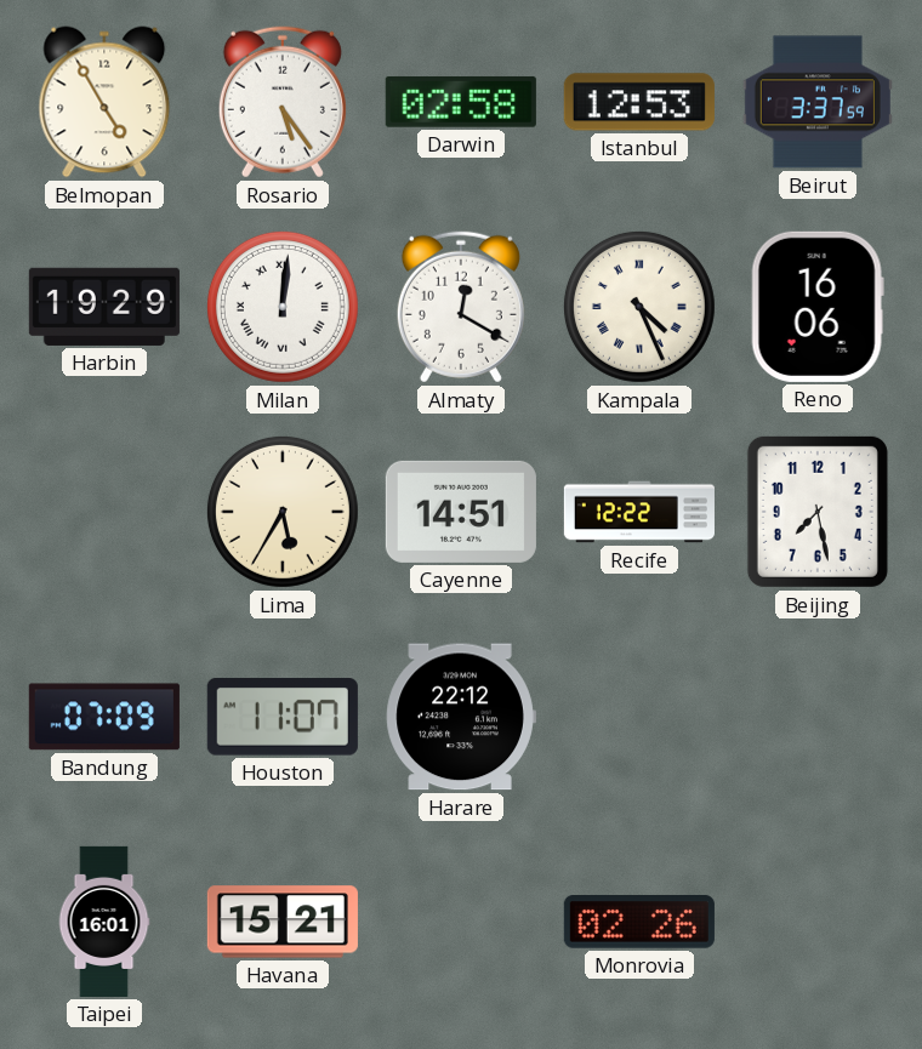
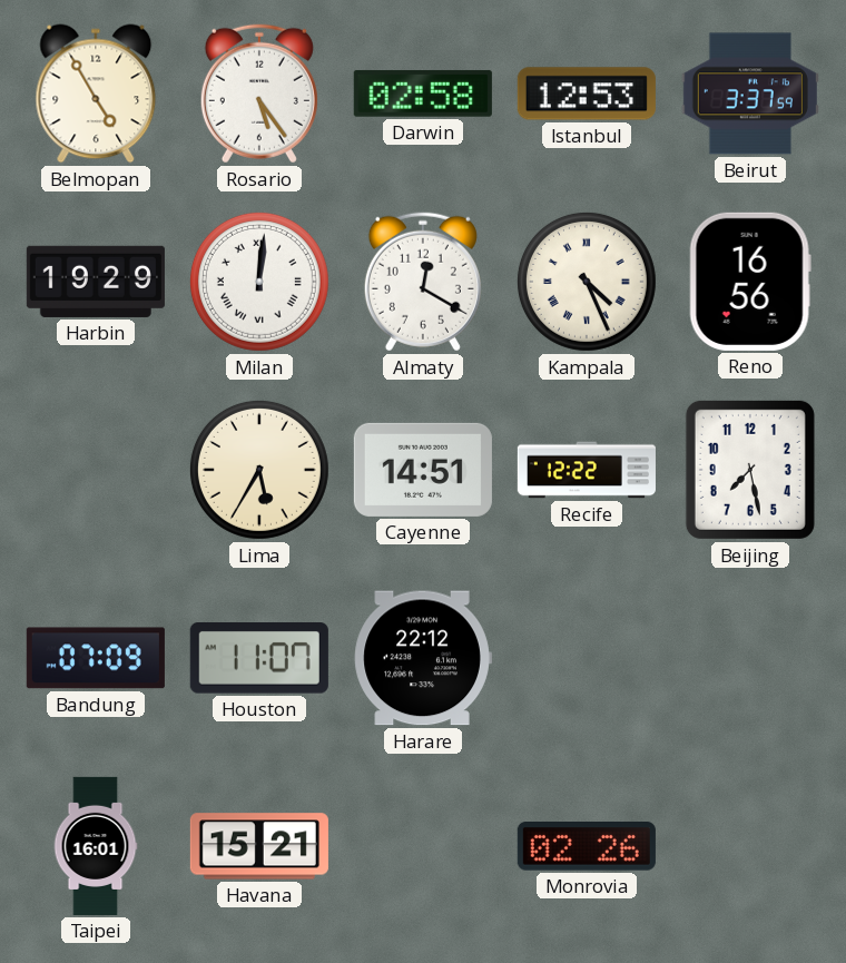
Reno: 16:06 -> 16:56 (750, 282)
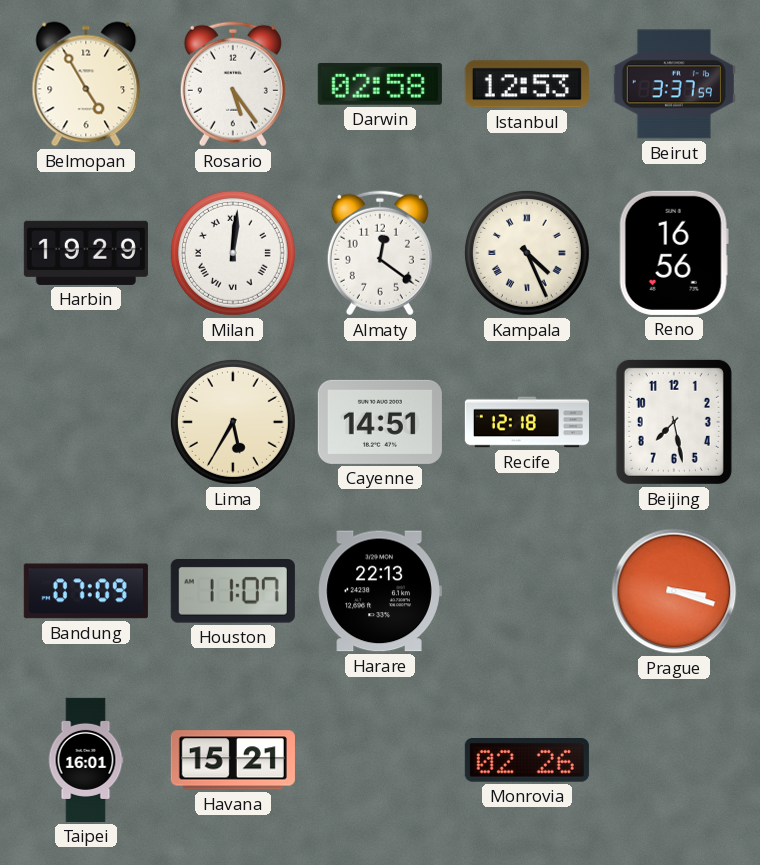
Almaty: 12:20 -> 12:21 (380, 253)
Recife: 12:22 -> 12:18 (527, 422)
Harare: 22:12 -> 22:13 (380, 591)
Prague: none -> 3:18 (674, 591)
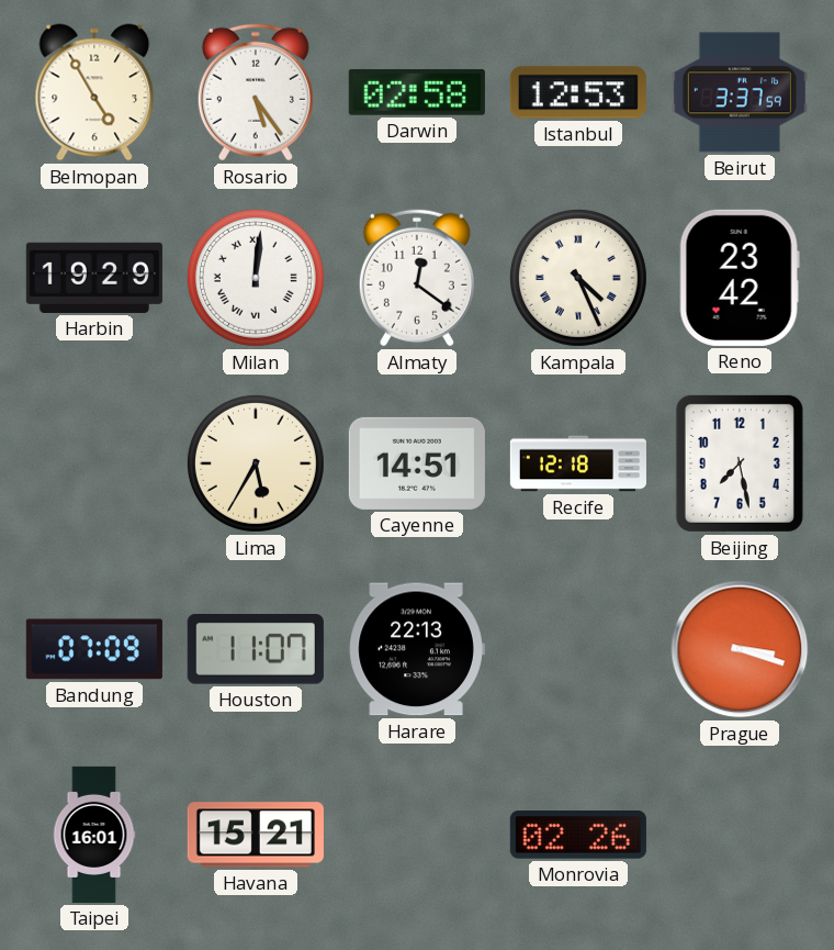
Reno: 16:56 -> 23:42 (740, 278)
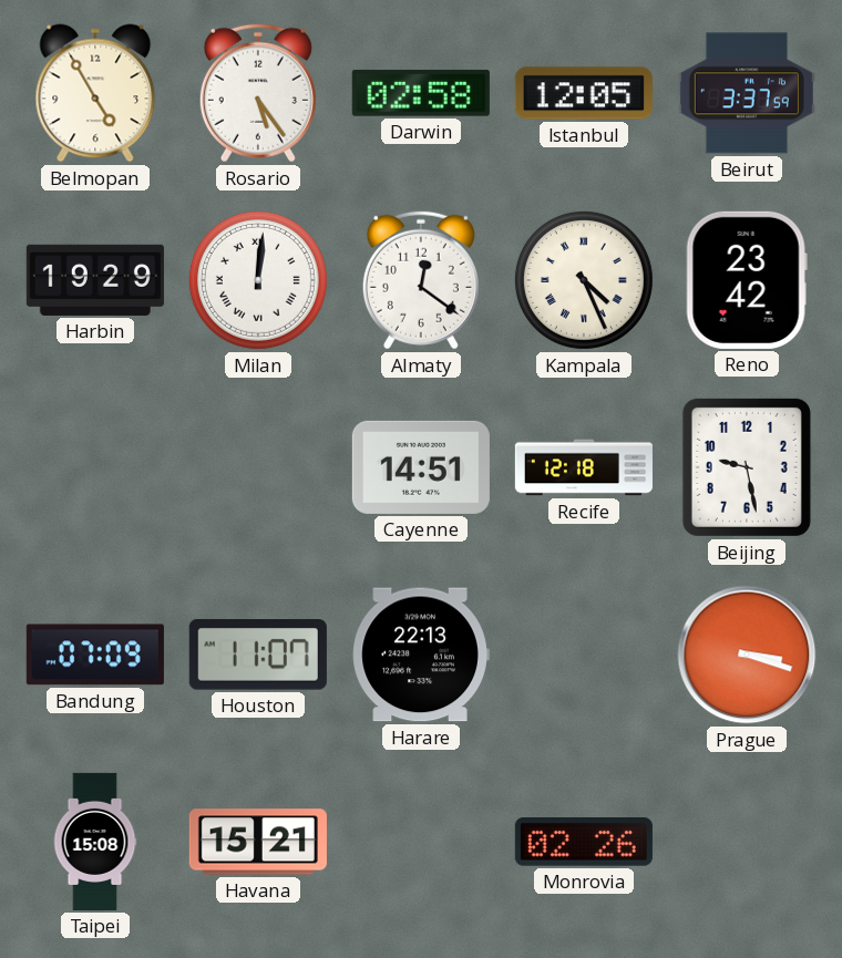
Istanbul: 12:53 -> 12:05 (584, 93)
Lima: 5:35 -> none (256, 463)
Beijing: 7:28 -> 9:28 (747, 467)
Taipei: 16:01 -> 15:08 (95, 842)
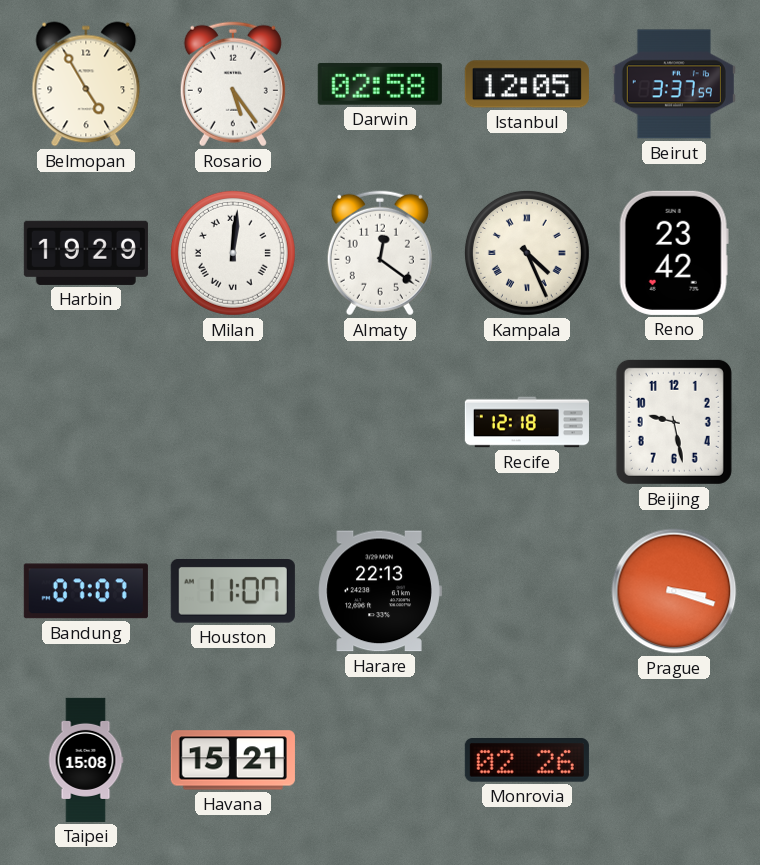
Cayenne: 14:51 -> none (421, 467)
Bandung: 07:09 -> 07:07 (86, 591)
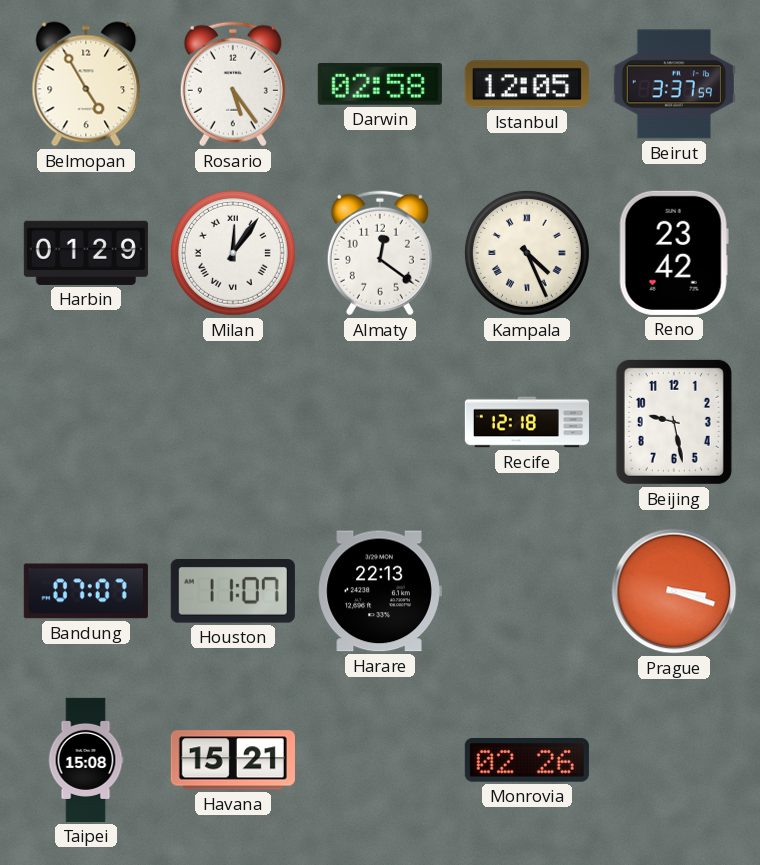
Harbin: 19:29 -> 01:29 (86, 253)
Milan: 12:01 -> 12:06 (233, 253)
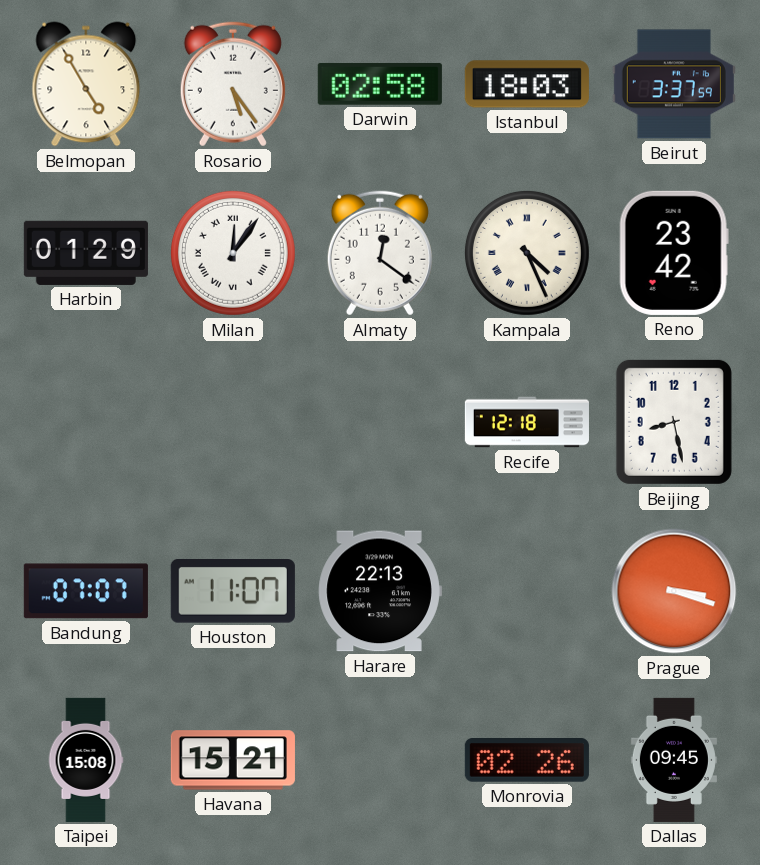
Istanbul: 12:05 -> 18:03 (527, 84)
Beijing: 9:28 -> 8:28 (674, 422)
Dallas: none -> 09:45 (674, 760)
